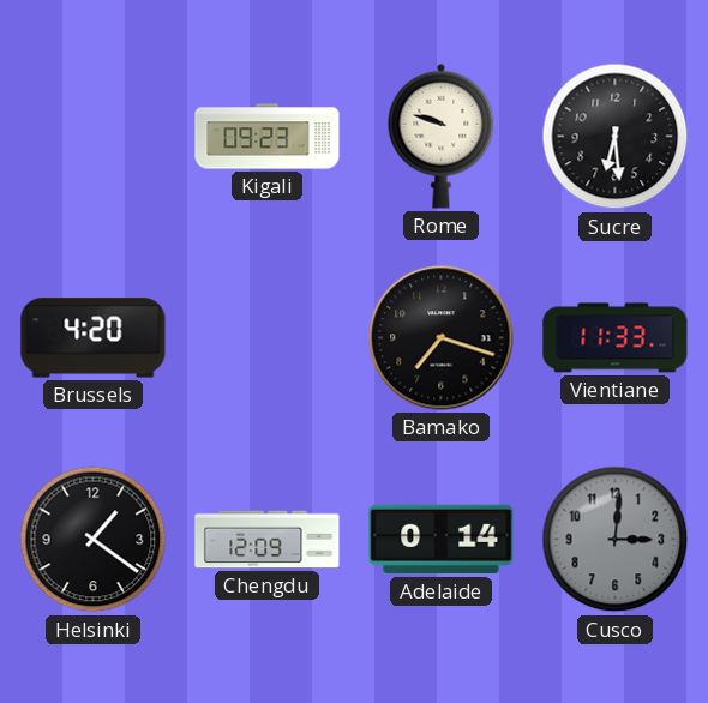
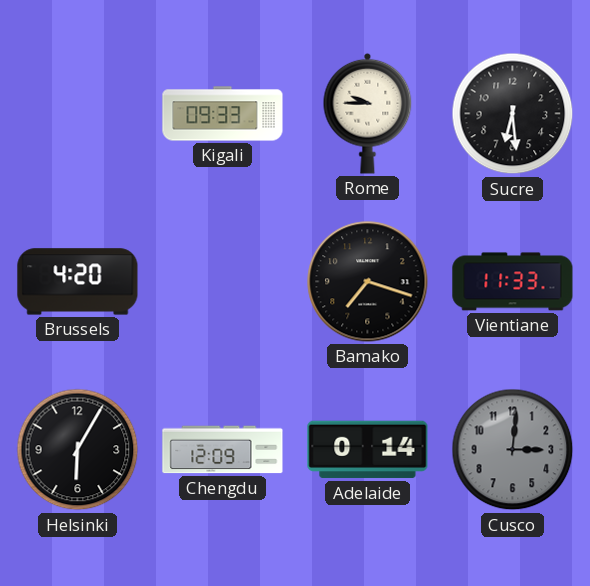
Kigali: 09:23 -> 09:33 (223, 114)
Rome: 9:48 -> 9:45 (368, 113)
Helsinki: 1:21 -> 6:05 (78, 450)
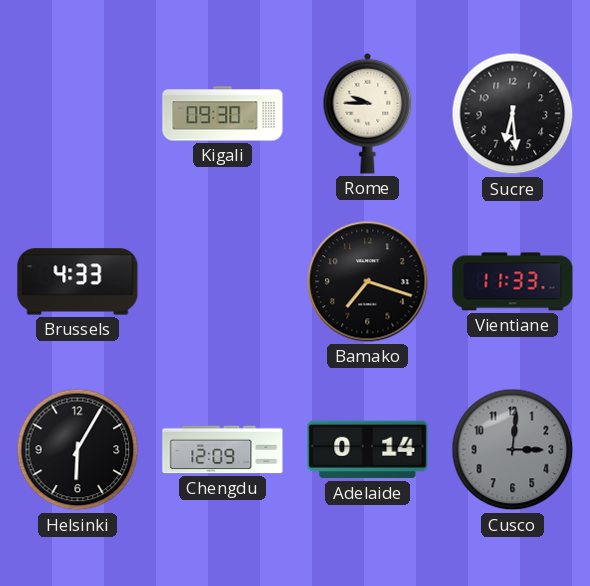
Kigali: 09:33 -> 09:30 (223, 114)
Brussels: 4:20 -> 4:33 (78, 282)
